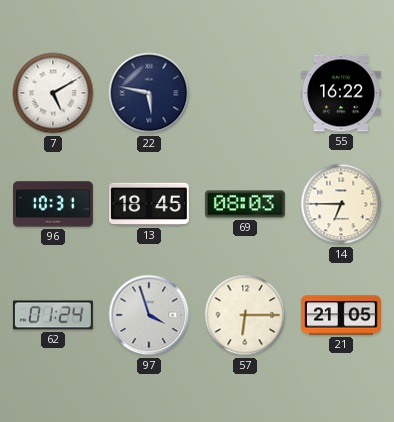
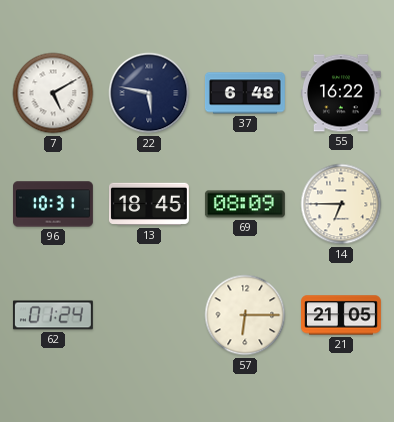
37: none -> 6:48 (245, 93)
69: 08:03 -> 08:09 (245, 204)
97: 3:57 -> none (149, 315)
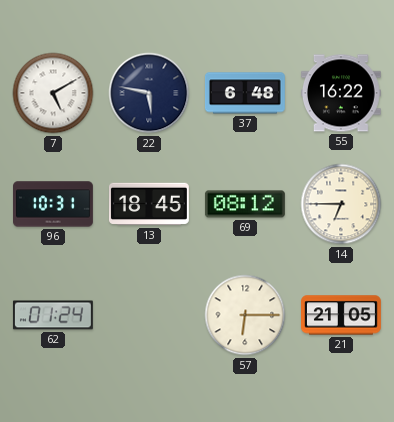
69: 08:09 -> 08:12 (245, 204)
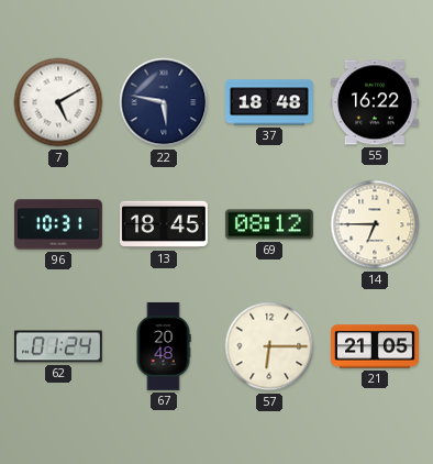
37: 6:48 -> 18:48 (269, 102)
67: none -> 20:48 (164, 346)
